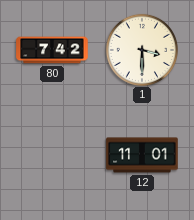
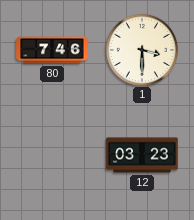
80: 7:42 -> 7:46 (52, 50)
12: 11:01 -> 03:23 (142, 155)
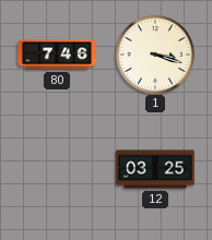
1: 3:30 -> 3:18 (154, 53)
12: 03:23 -> 03:25 (155, 169)
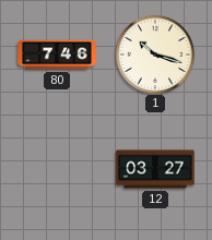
1: 3:18 -> 10:18 (154, 53)
12: 03:25 -> 03:27 (155, 169)
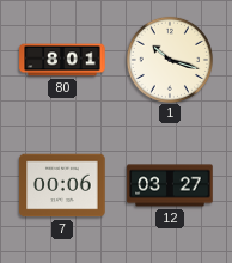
80: 7:46 -> 8:01 (62, 60)
7: none -> 00:06 (62, 185)
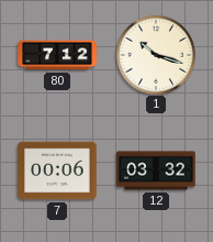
80: 8:01 -> 7:12 (57, 55)
12: 03:27 -> 03:32 (156, 170)
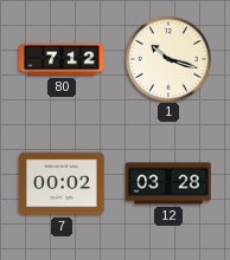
7: 00:06 -> 00:02 (62, 183)
12: 03:32 -> 03:28 (168, 183)
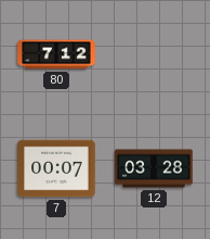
1: 10:18 -> none (167, 58)
7: 00:02 -> 00:07 (56, 168)
